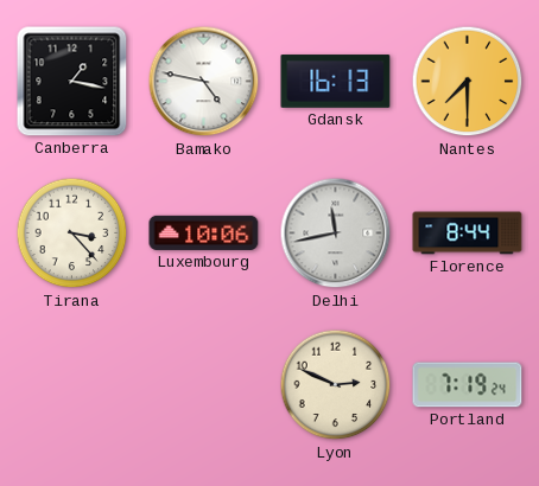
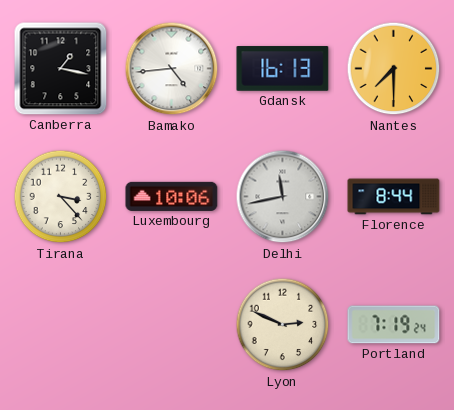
Bamako: 4:47 -> 4:44 (172, 69)
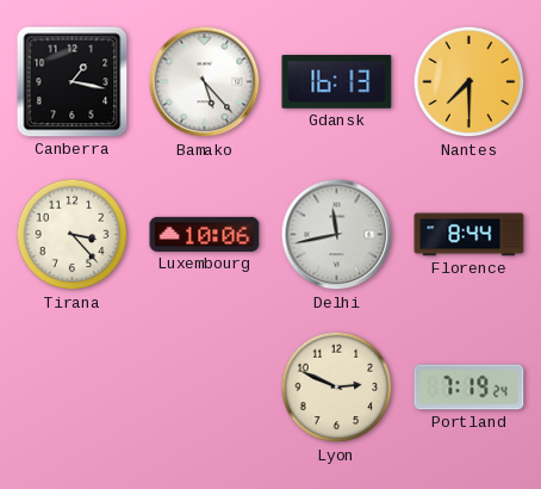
Bamako: 4:44 -> 5:23 (205, 82)
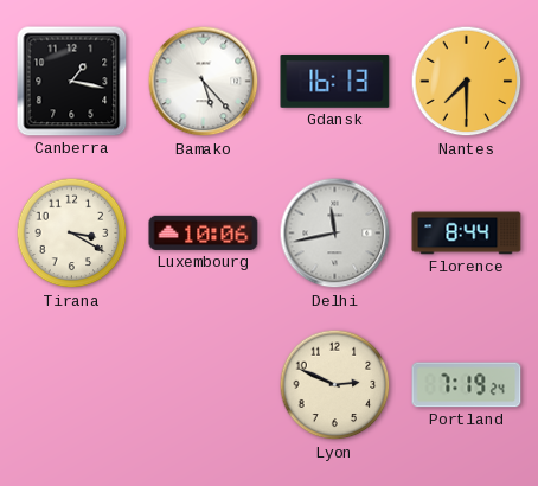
Tirana: 3:23 -> 3:20 (72, 234)
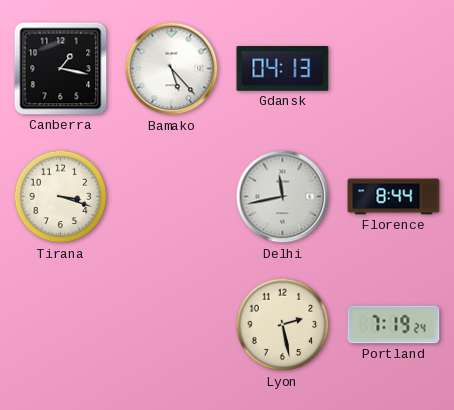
Gdansk: 16:13 -> 04:13 (283, 69)
Nantes: 7:30 -> none (467, 82)
Tirana: 3:20 -> 3:18 (61, 197)
Luxembourg: 10:06 -> none (204, 232)
Lyon: 2:49 -> 2:28 (283, 325)
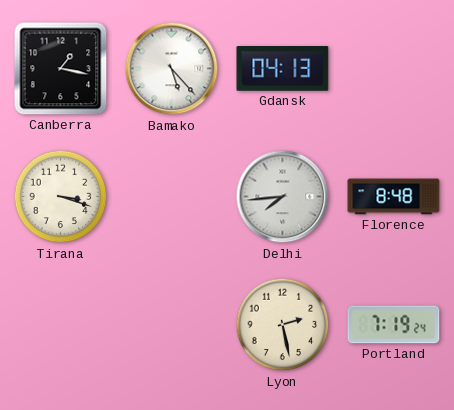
Delhi: 11:43 -> 7:44 (283, 197)
Florence: 8:44 -> 8:48 (394, 197)
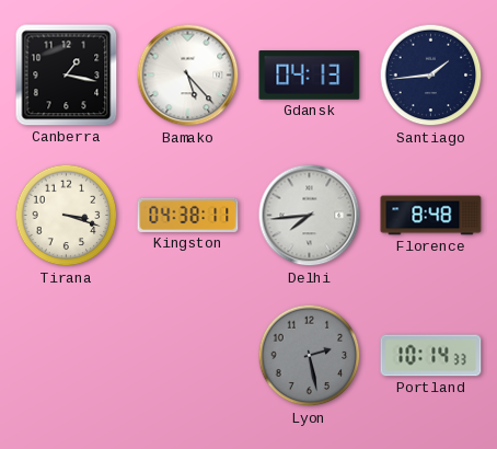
Santiago: none -> 1:44 (431, 76)
Kingston: none -> 04:38 (188, 215)
Lyon dial: cream -> grey (310, 356)
Portland: 7:19 -> 10:14 (431, 356)
